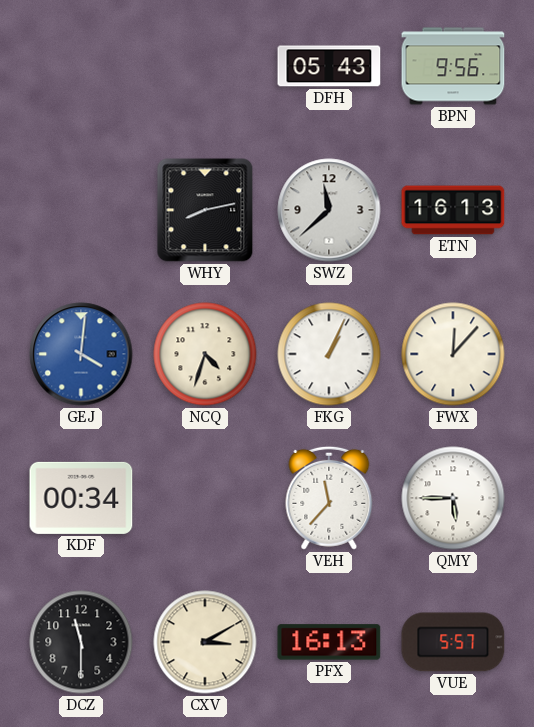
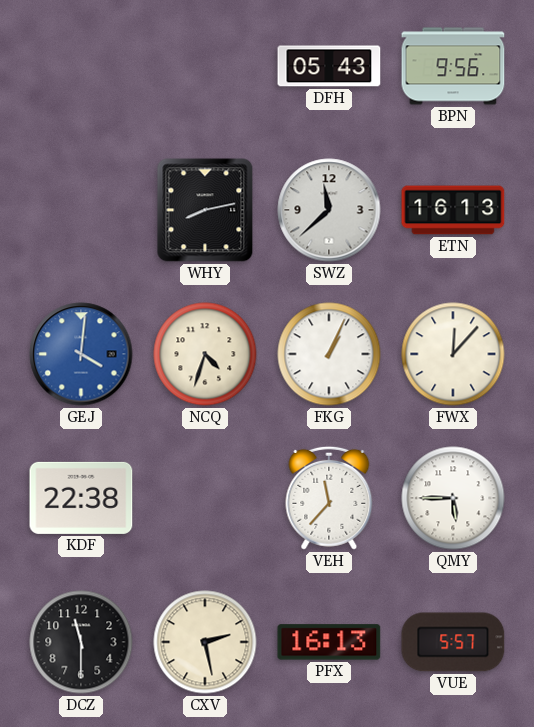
KDF: 00:34 -> 22:38 (81, 498)
CXV: 3:10 -> 2:28 (205, 642)
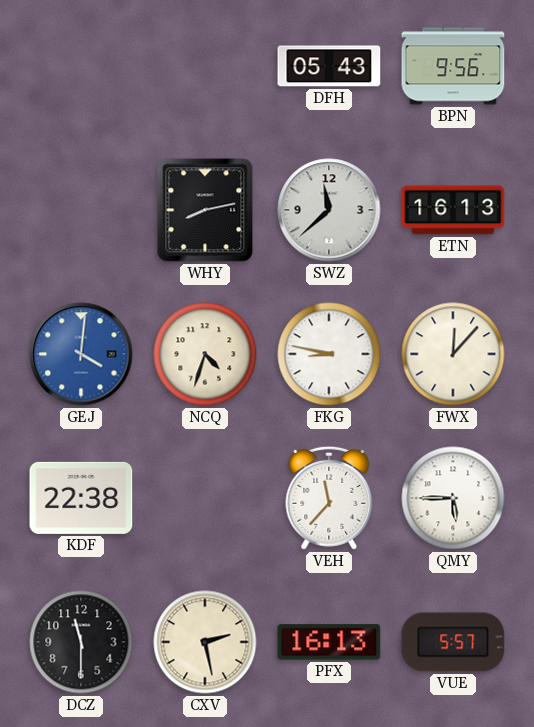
FKG: 1:04 -> 8:47 (329, 354)
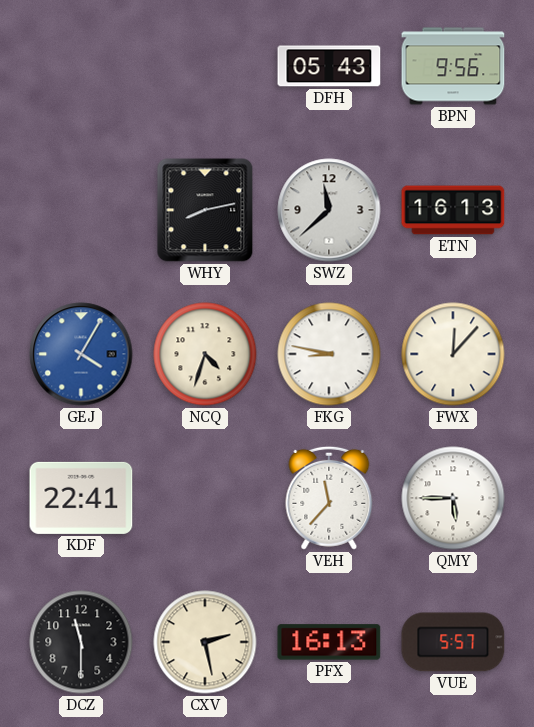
GEJ: 4:01 -> 4:05 (81, 354)
KDF: 22:38 -> 22:41 (81, 498)
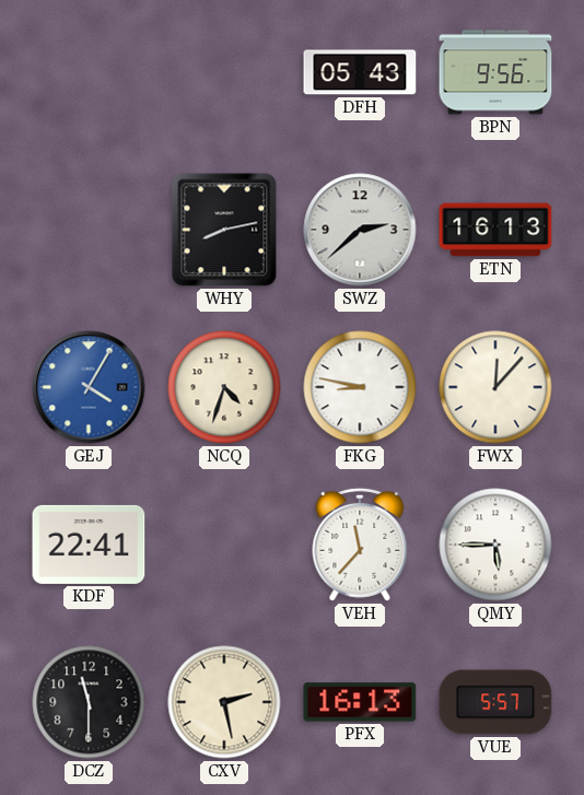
SWZ: 11:38 -> 2:38 (360, 230)
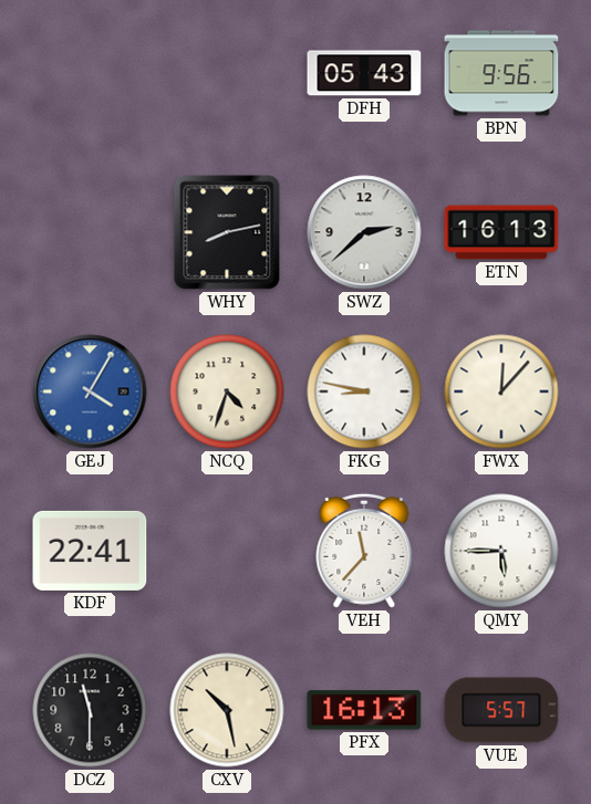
CXV: 2:28 -> 10:28 (227, 710)
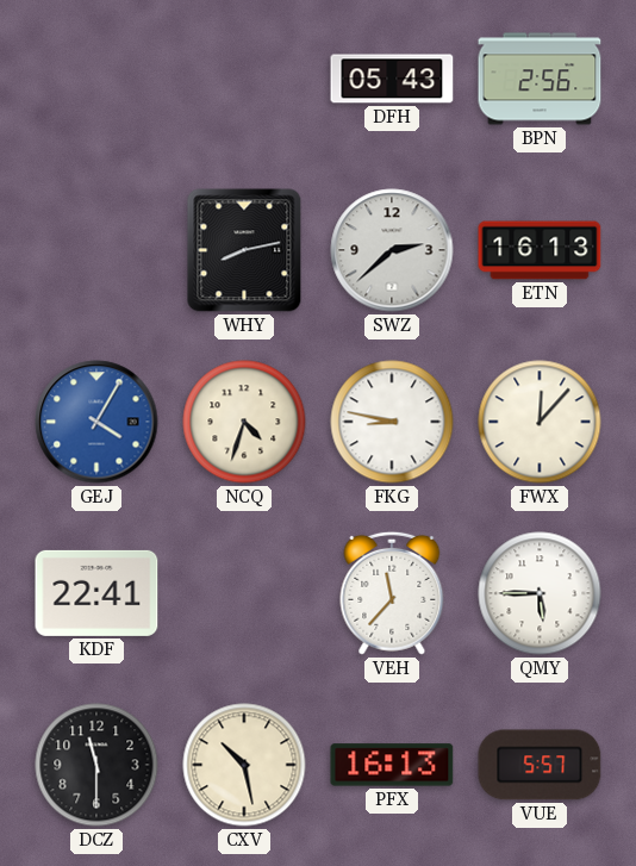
BPN: 9:56 -> 2:56 (540, 79)
